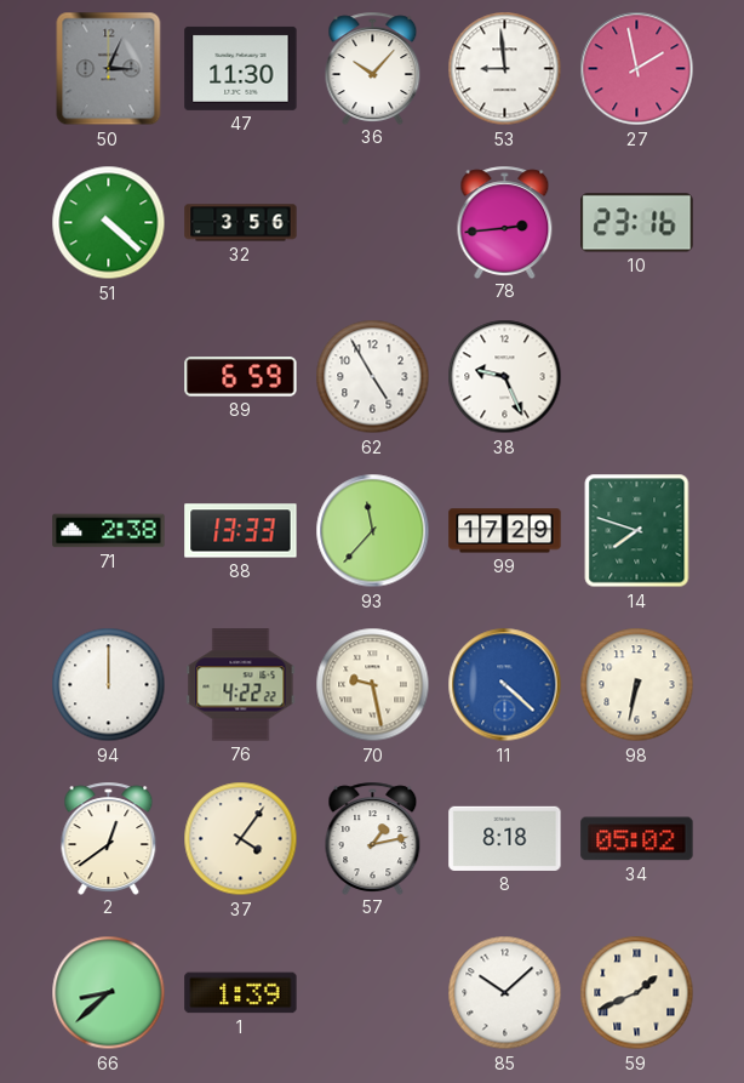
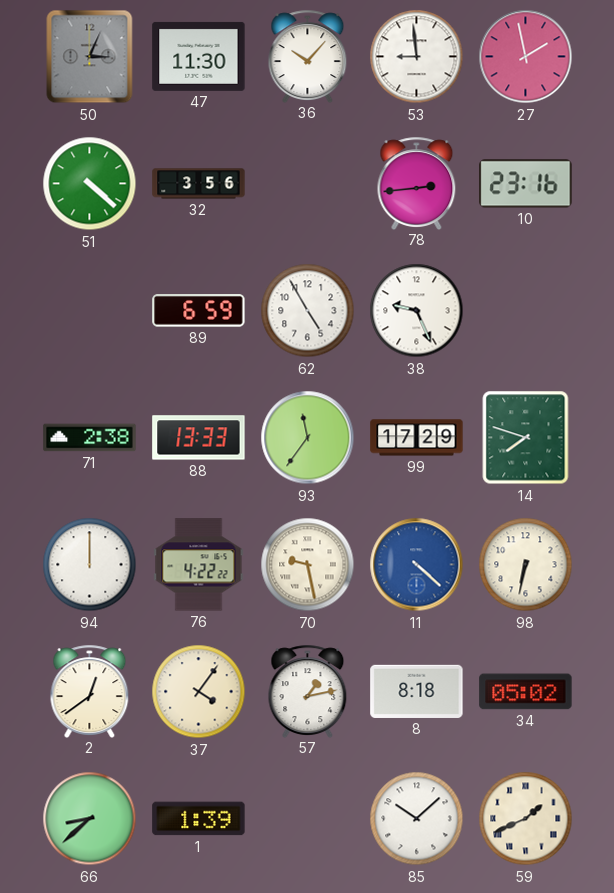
93: 11:37 -> 11:36 (308, 438)
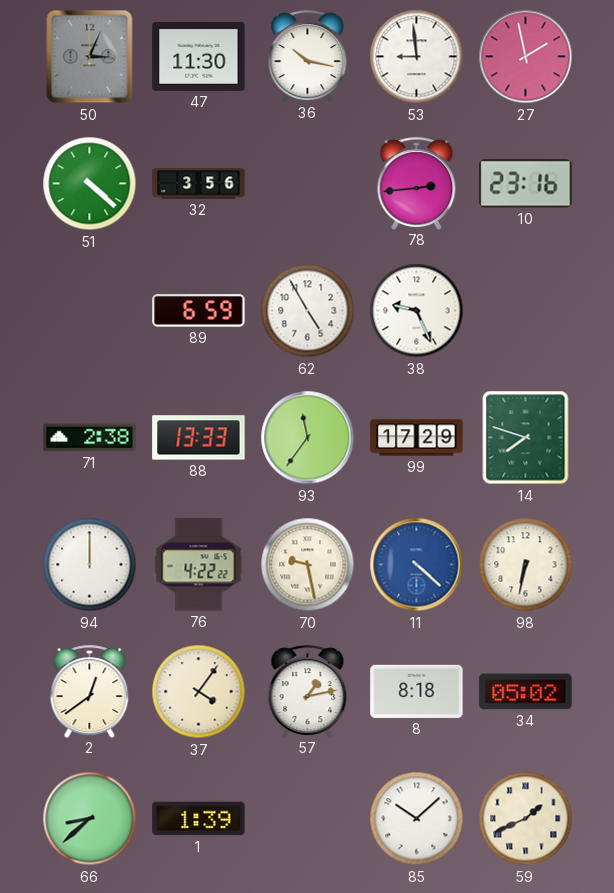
36: 10:07 -> 10:17 (308, 56)
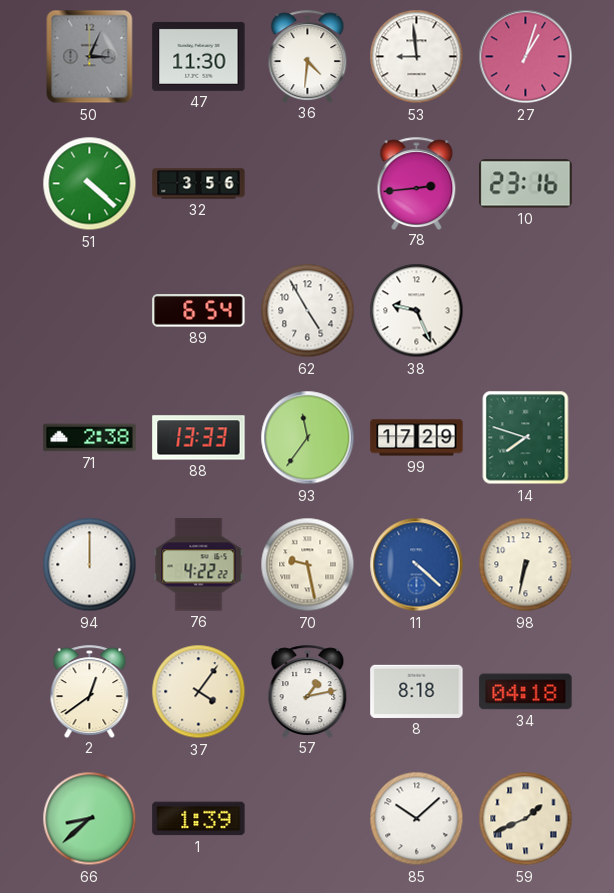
36: 10:17 -> 4:31 (308, 56)
27: 1:58 -> 1:03 (526, 57)
89: 6:59 -> 6:54 (199, 311)
34: 05:02 -> 04:18 (526, 692)
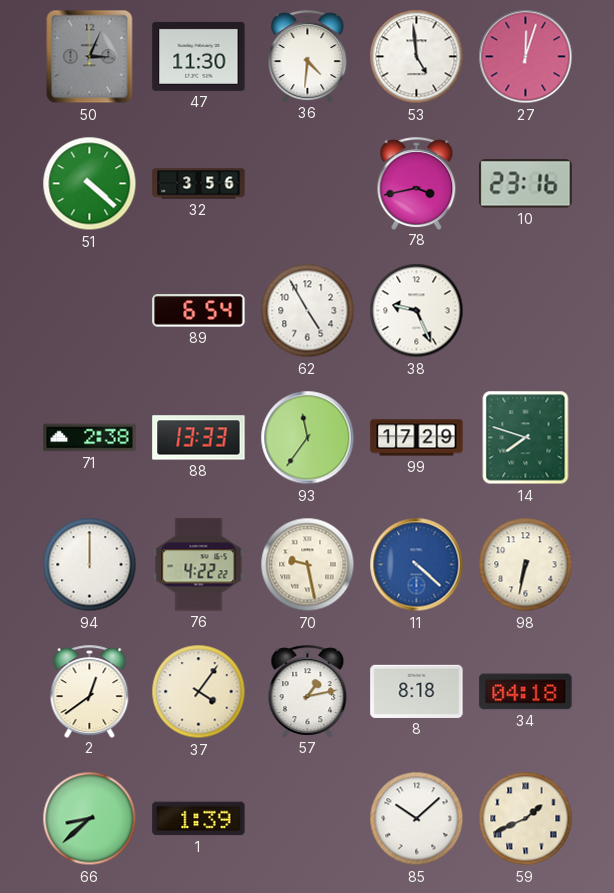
53: 8:59 -> 4:59 (417, 57)
27: 1:03 -> 12:03 (526, 57)
78: 2:44 -> 3:43 (417, 183)
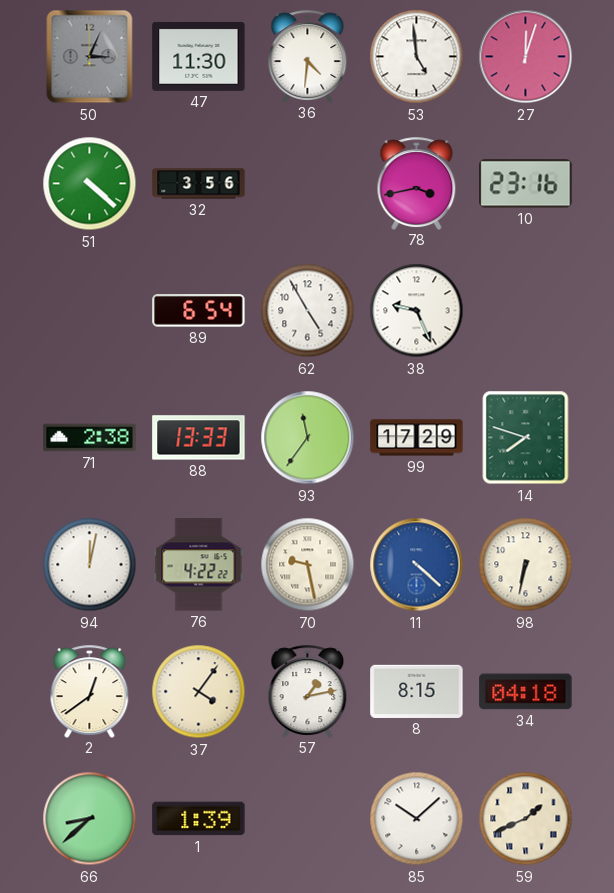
94: 12:00 -> 12:02 (90, 565)
8: 8:18 -> 8:15 (417, 691)
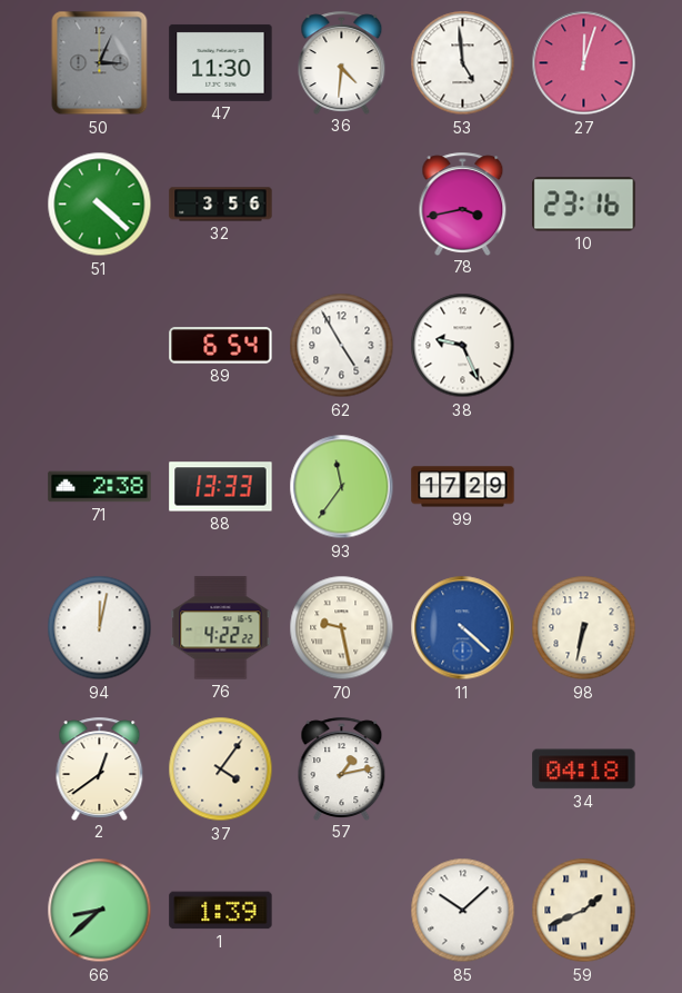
14: 7:48 -> none (526, 438)
8: 8:15 -> none (417, 691)
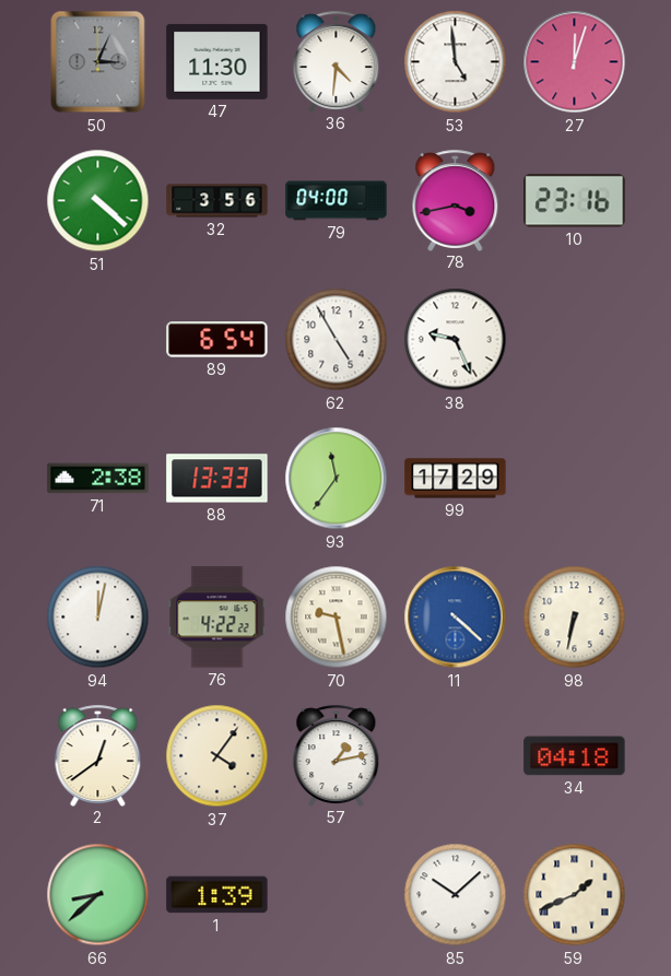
79: none -> 04:00 (337, 201)
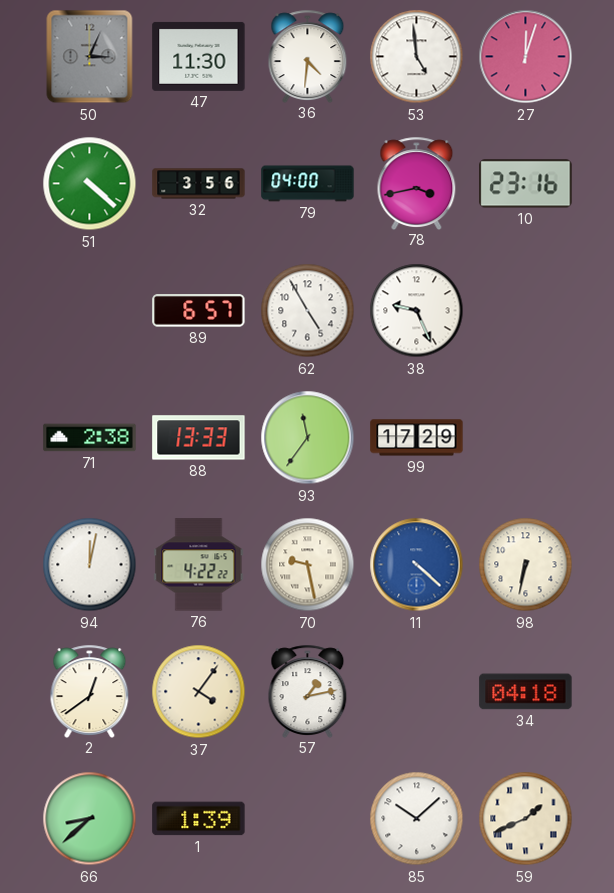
89: 6:54 -> 6:57 (199, 311)
